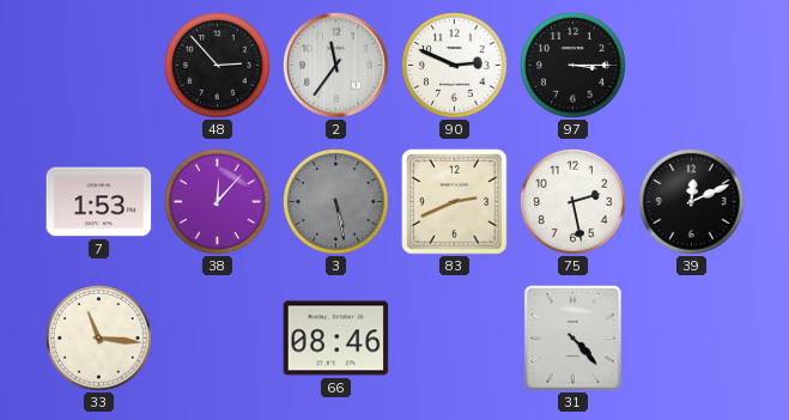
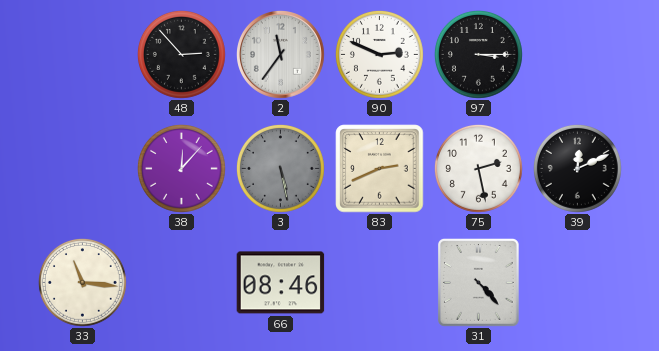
7: 1:53 -> none (99, 202)
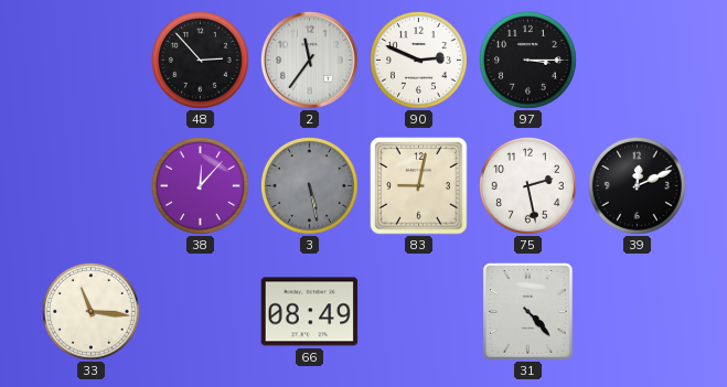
83: 2:41 -> 9:02 (419, 186)
66: 08:46 -> 08:49 (310, 312)
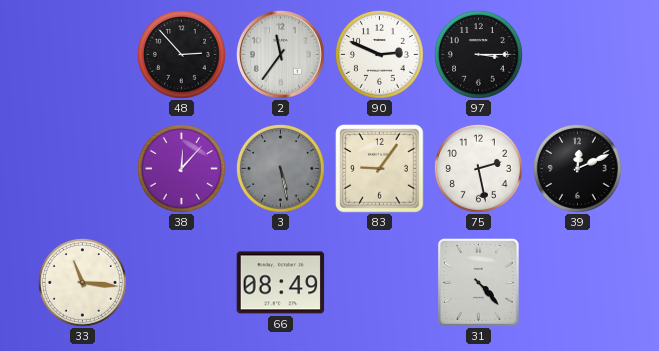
83: 9:02 -> 9:06 (380, 169)
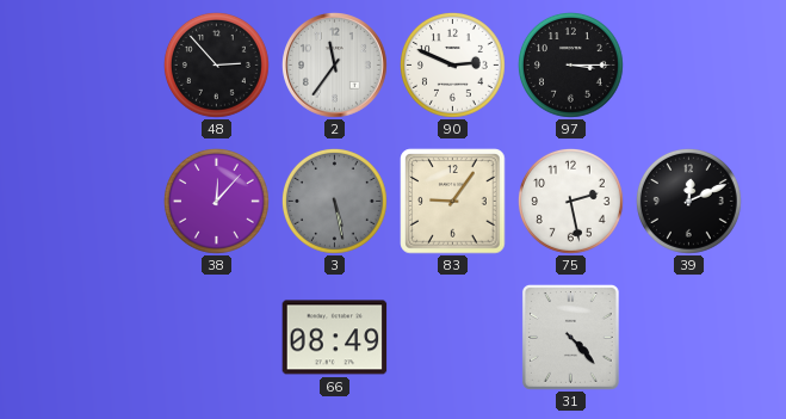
33: 11:16 -> none (83, 283)
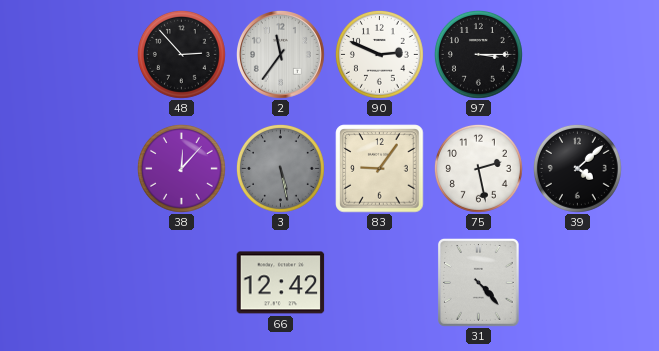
39: 12:11 -> 4:08 (578, 169)
66: 08:49 -> 12:42 (281, 283)
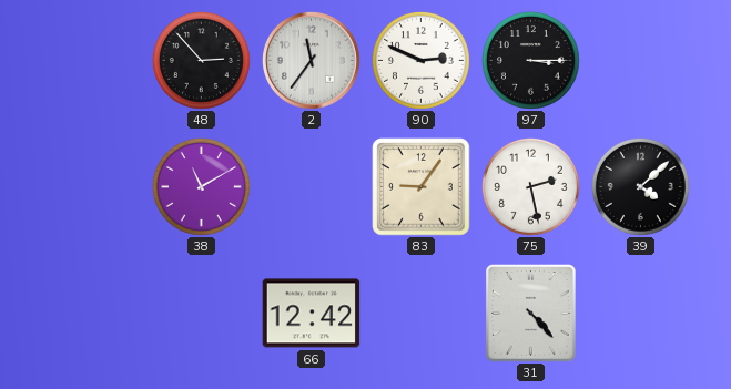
38: 12:07 -> 11:10 (202, 187)
3: 5:28 -> none (281, 169)
